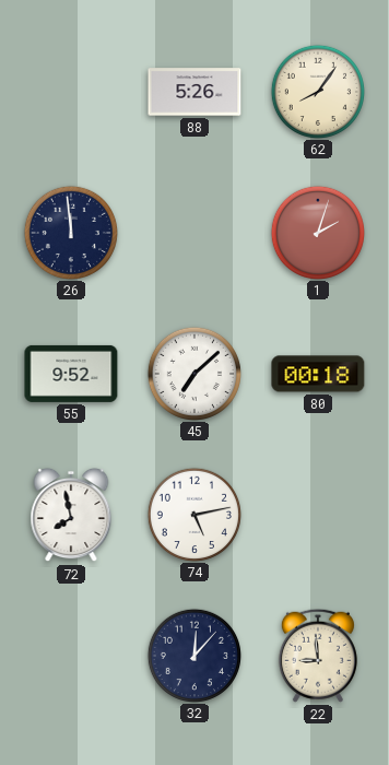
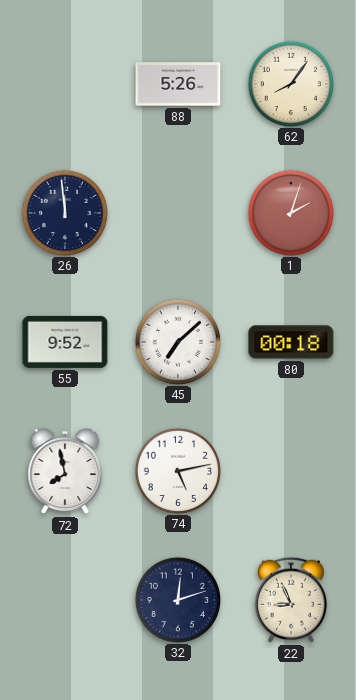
32: 12:07 -> 12:12 (177, 599)
22: 8:59 -> 8:56 (291, 600)
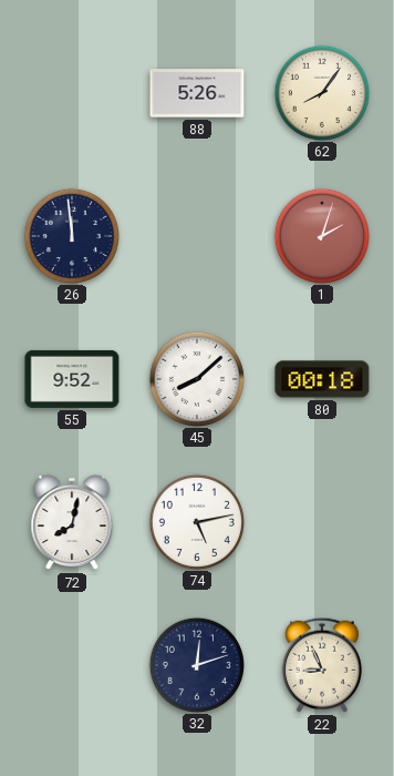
45: 7:08 -> 8:08 (196, 378)
72: 7:58 -> 8:02 (72, 522)
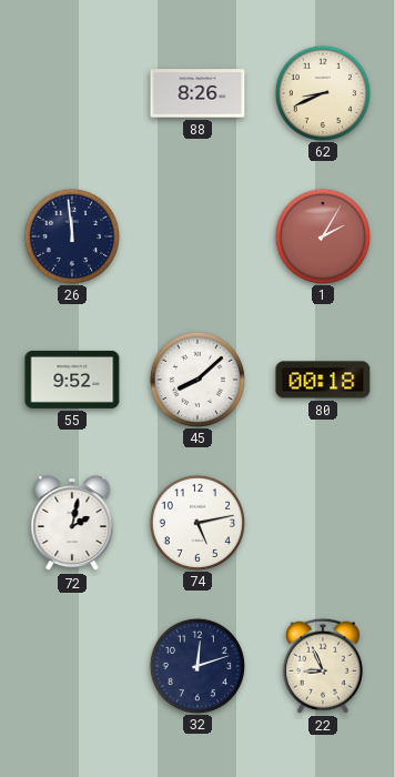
88: 5:26 -> 8:26 (197, 93)
62: 8:06 -> 8:41 (322, 92)
1: 2:03 -> 2:05 (322, 235)
72: 8:02 -> 2:02 (72, 523)
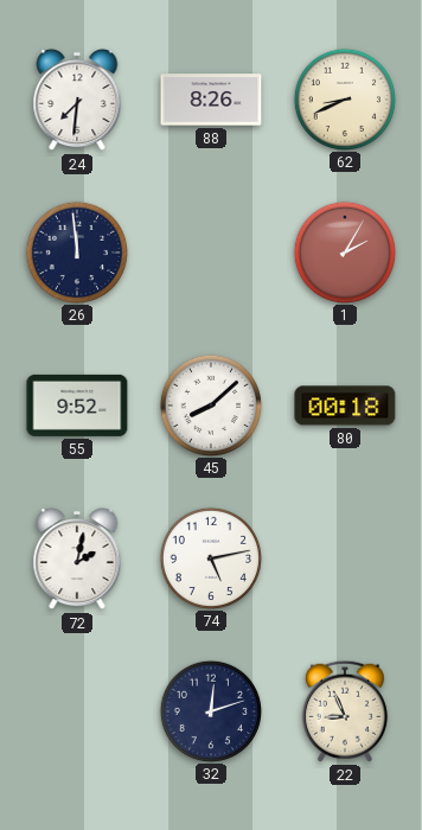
24: none -> 7:31 (77, 100)
